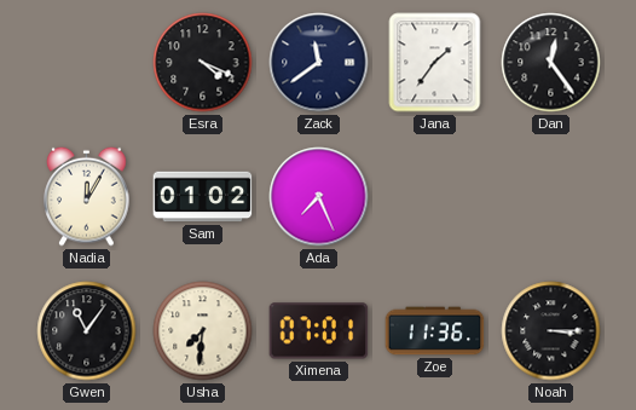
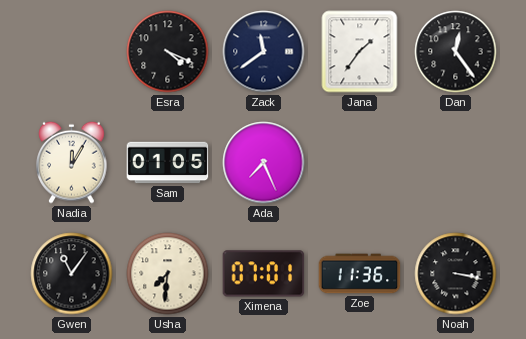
Sam: 01:02 -> 01:05 (168, 163)
Noah: 3:15 -> 3:17 (456, 274)
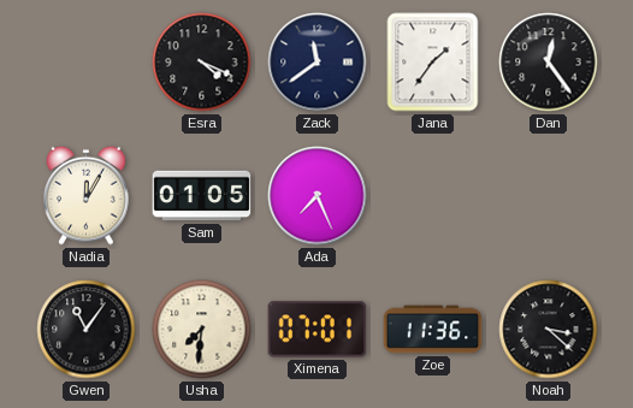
Noah: 3:17 -> 3:22 (549, 330)
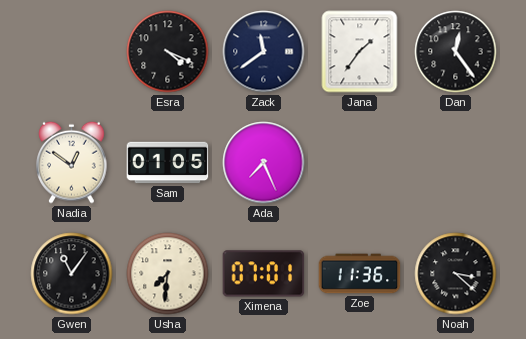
Nadia: 12:05 -> 12:51 (72, 162)
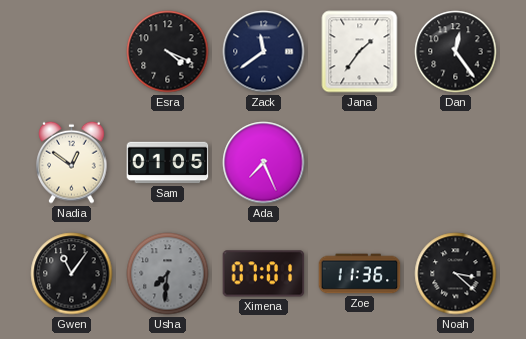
Usha dial: cream -> grey (168, 274)
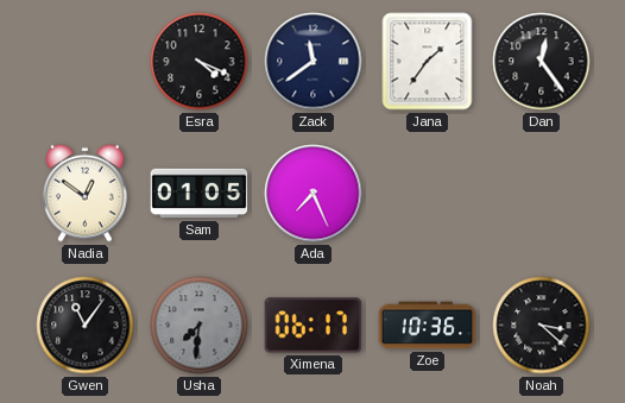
Ximena: 07:01 -> 06:17 (314, 326)
Zoe: 11:36 -> 10:36 (428, 326)
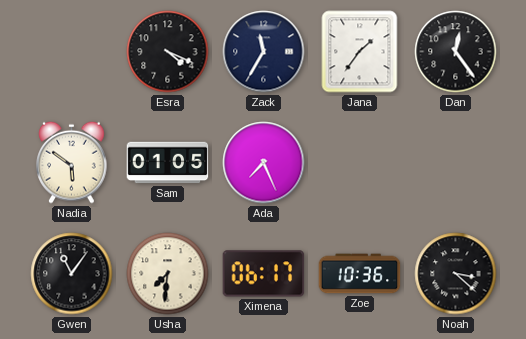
Zack: 11:39 -> 11:35 (264, 52)
Nadia: 12:51 -> 5:51 (72, 162)
Usha dial: grey -> cream (168, 274)
